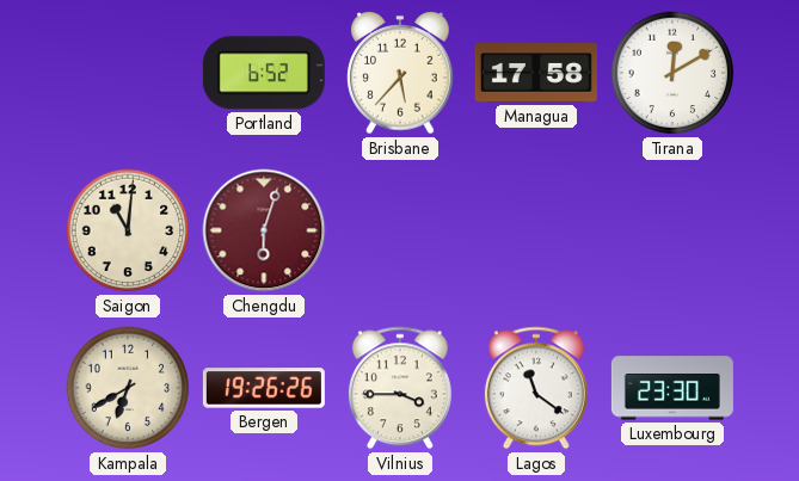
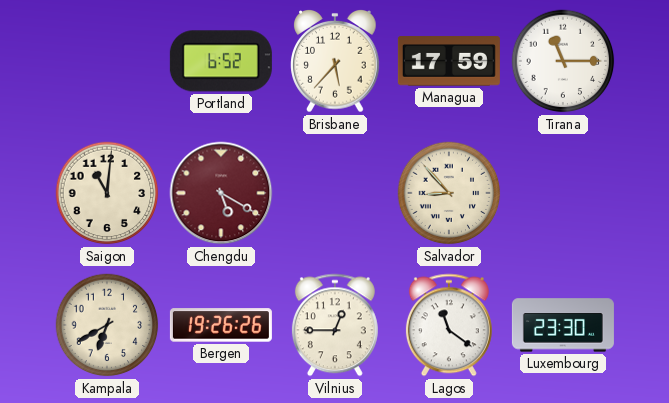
Managua: 17:58 -> 17:59 (449, 61)
Tirana: 12:10 -> 11:15 (563, 61)
Chengdu: 6:03 -> 5:20 (221, 193)
Salvador: none -> 8:53 (449, 193)
Vilnius: 3:45 -> 12:45 (335, 325)
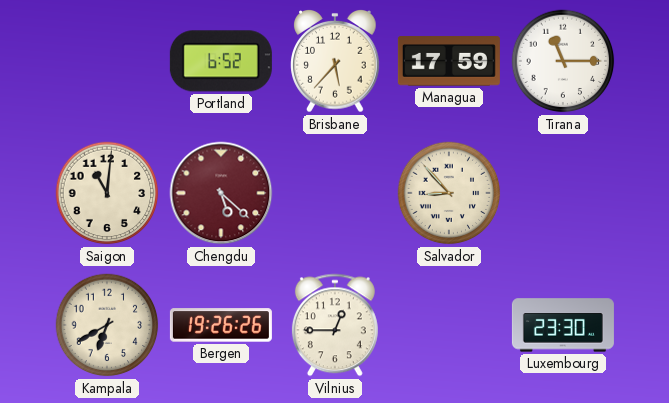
Chengdu: 5:20 -> 5:22 (221, 193)
Lagos: 11:21 -> none (449, 325)
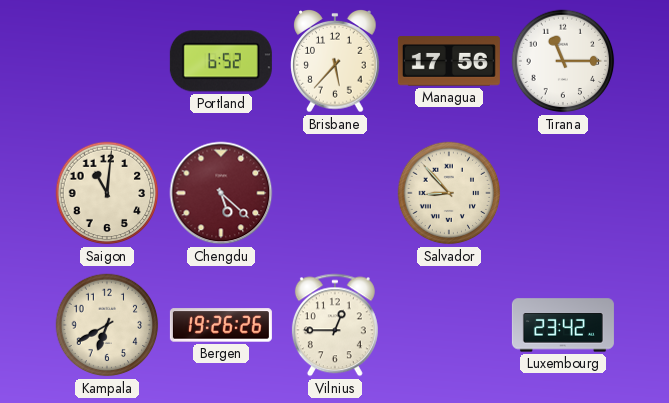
Managua: 17:59 -> 17:56 (449, 61)
Luxembourg: 23:30 -> 23:42 (563, 325)
